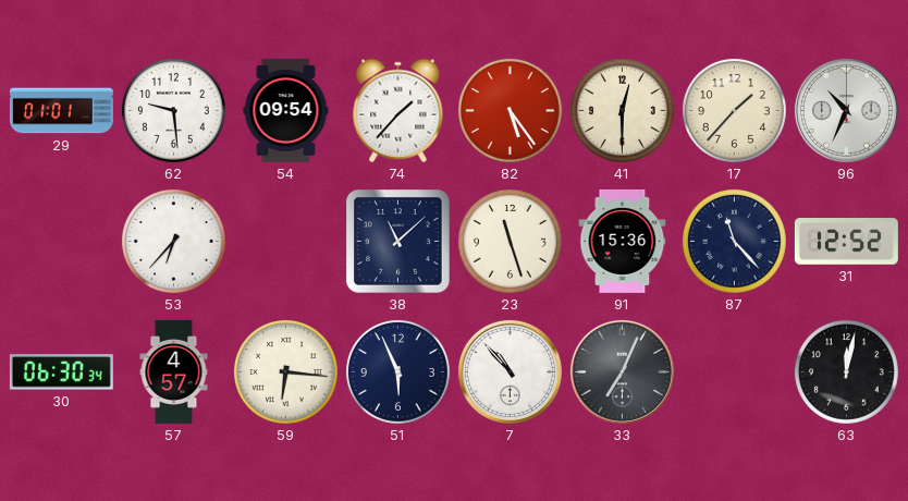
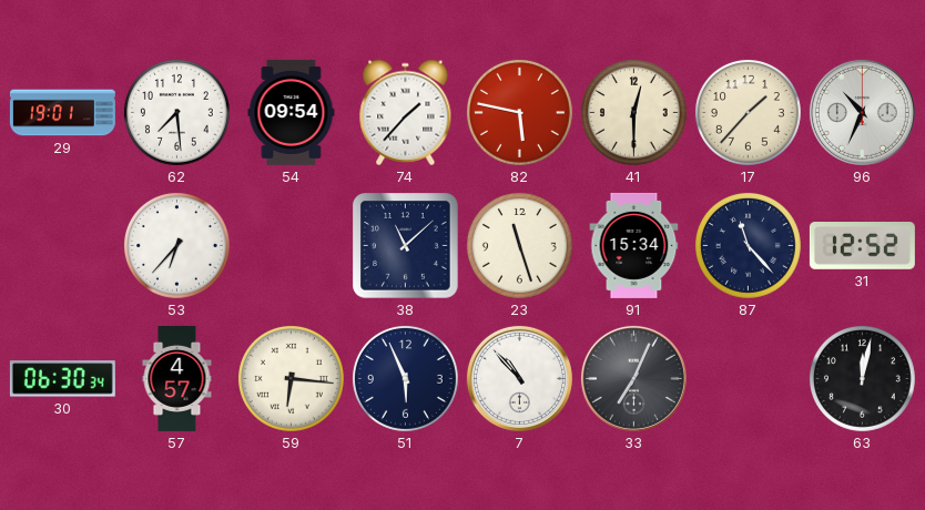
29: 01:01 -> 19:01 (62, 113)
62: 9:29 -> 7:29 (176, 112)
82: 5:24 -> 5:47 (519, 112)
91: 15:36 -> 15:34 (634, 245)
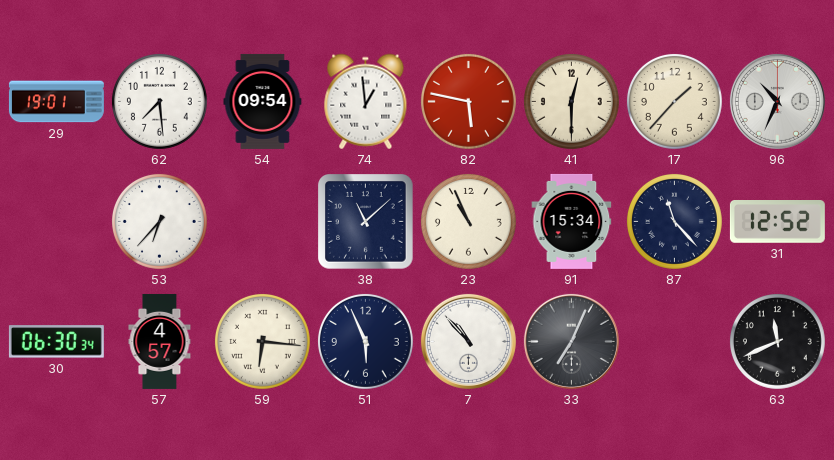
74: 1:37 -> 12:59 (366, 102)
23: 11:27 -> 10:56 (468, 221)
63: 12:02 -> 11:41 (777, 341)
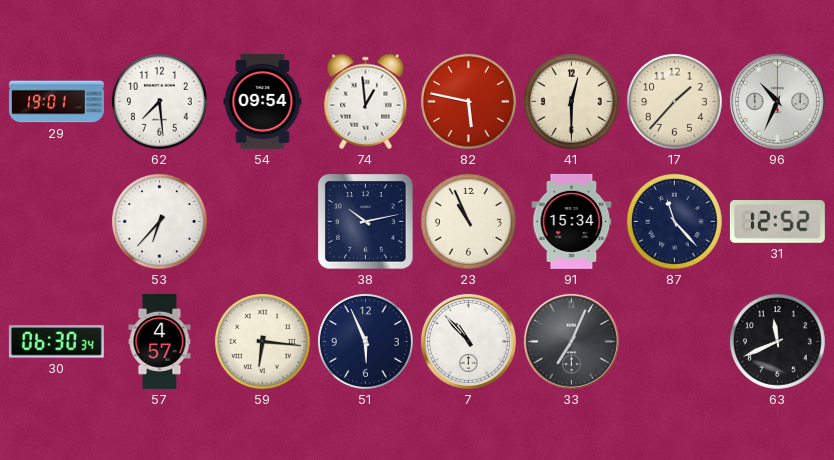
38: 11:08 -> 10:13 (366, 222)
